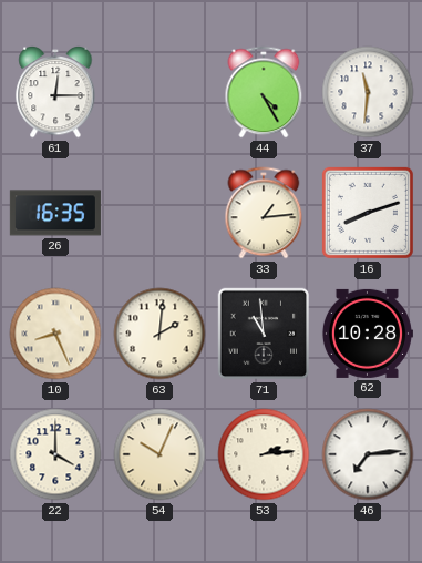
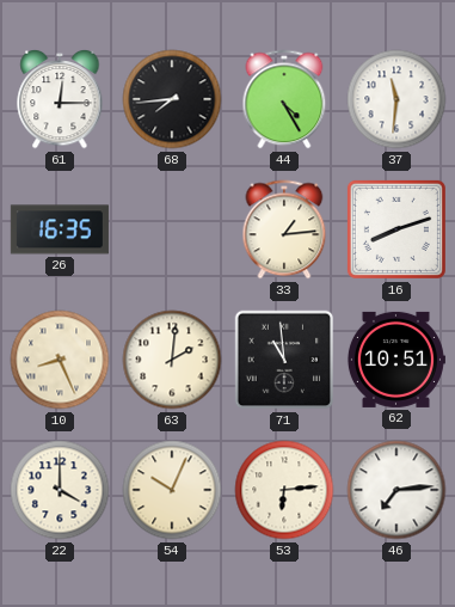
68: none -> 7:44 (172, 99)
62: 10:28 -> 10:51 (395, 360)
53: 2:14 -> 6:14 (284, 490)
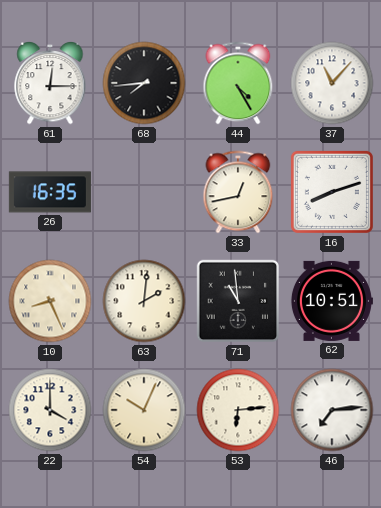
37: 11:31 -> 11:07 (332, 83)
33: 1:14 -> 12:43 (238, 192)
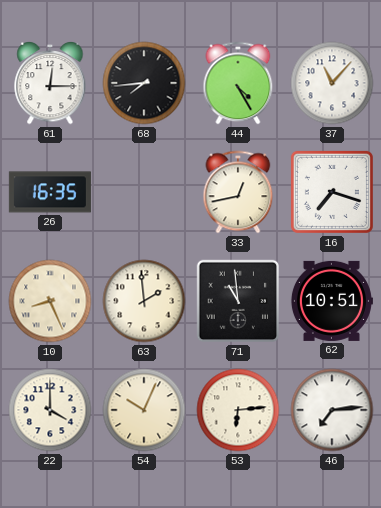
16: 8:12 -> 7:18 (332, 192)
63: 2:01 -> 1:59 (144, 301)
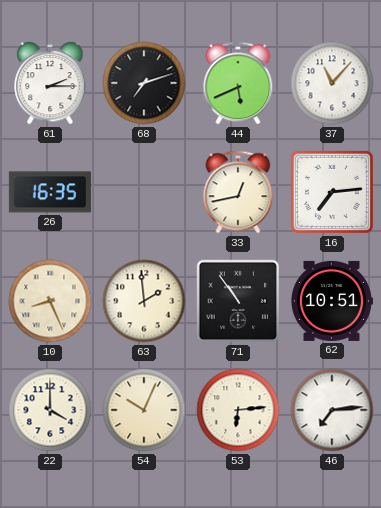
61: 12:15 -> 2:15 (50, 83)
68: 7:44 -> 7:12 (144, 83)
44: 4:25 -> 5:41 (238, 83)
16: 7:18 -> 7:14 (332, 192)
71: 10:59 -> 10:54 (238, 301)
